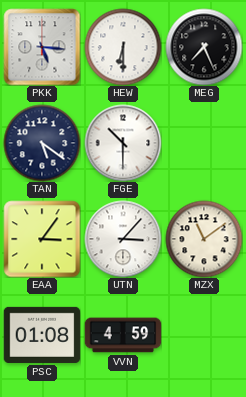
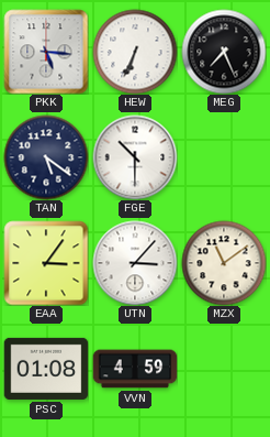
HEW: 6:30 -> 6:34 (135, 52)
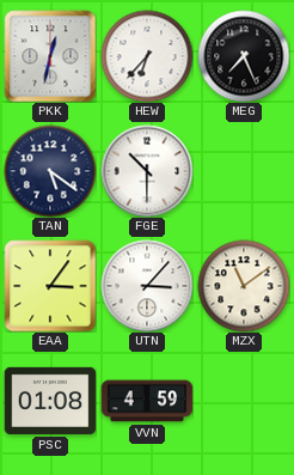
PKK: 5:16 -> 12:32 (50, 56)
HEW: 6:34 -> 6:37 (147, 56)
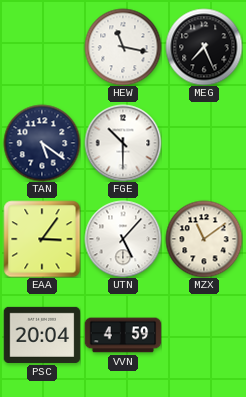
PKK: 12:32 -> none (50, 56)
HEW: 6:37 -> 11:17 (123, 47)
UTN: 3:07 -> 5:07 (123, 239)
PSC: 01:08 -> 20:04 (42, 335)
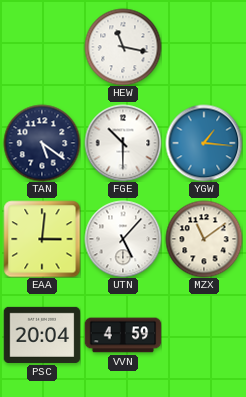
MEG: 7:26 -> none (204, 47)
YGW: none -> 1:16 (204, 143)
EAA: 3:06 -> 3:01 (42, 239)
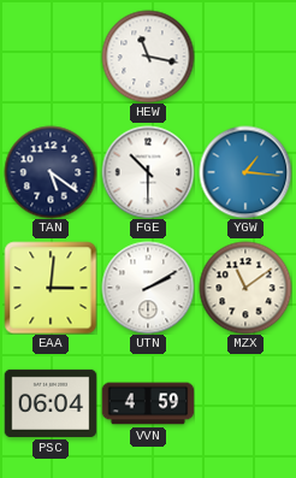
UTN: 5:07 -> 2:10 (148, 288)
PSC: 20:04 -> 06:04 (51, 403)
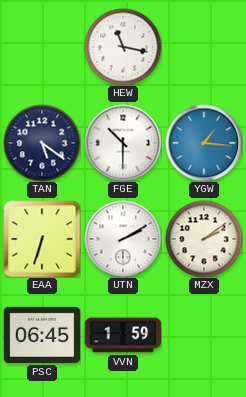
EAA: 3:01 -> 6:33 (42, 239)
MZX: 11:09 -> 2:09 (204, 239)
PSC: 06:04 -> 06:45 (42, 335)
VVN: 4:59 -> 1:59 (123, 335)
